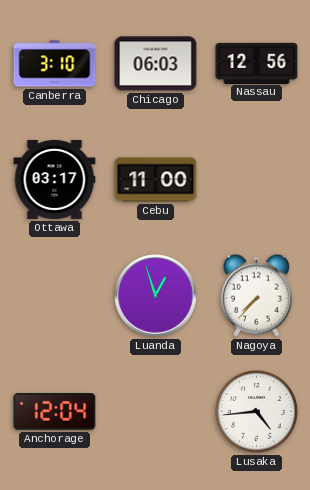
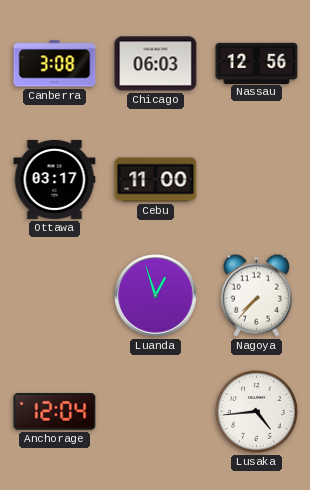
Canberra: 3:10 -> 3:08 (55, 64)
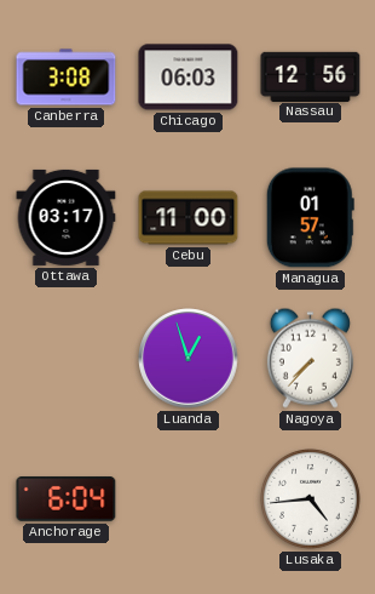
Managua: none -> 01:57 (310, 218)
Anchorage: 12:04 -> 6:04 (67, 499)
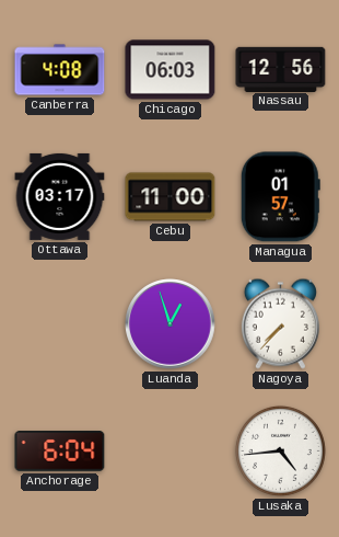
Canberra: 3:08 -> 4:08 (60, 70)
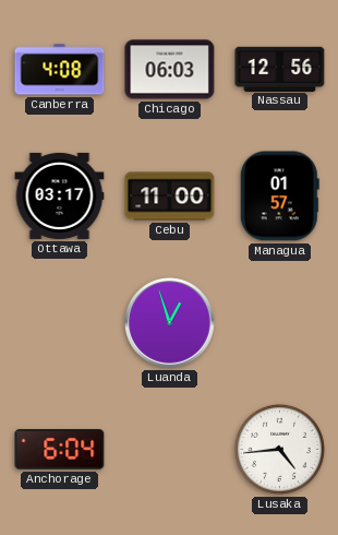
Nagoya: 7:37 -> none (280, 323)
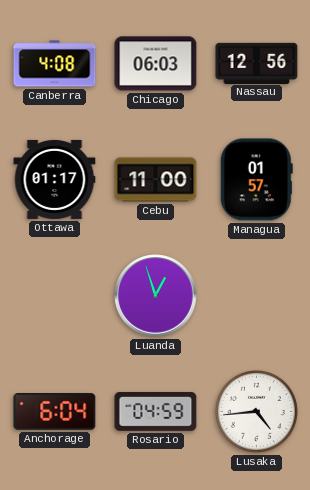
Ottawa: 03:17 -> 01:17 (55, 179)
Rosario: none -> 04:59 (156, 412)
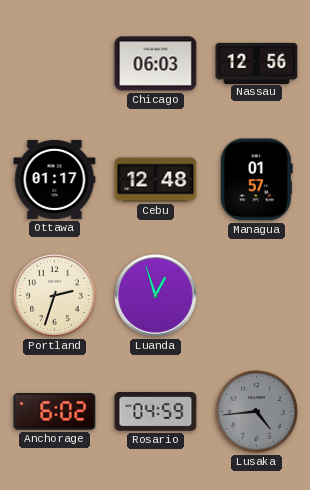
Canberra: 4:08 -> none (55, 64)
Cebu: 11:00 -> 12:48 (156, 180)
Portland: none -> 2:33 (55, 296)
Anchorage: 6:04 -> 6:02 (55, 412)
Lusaka dial: white -> grey (256, 411)
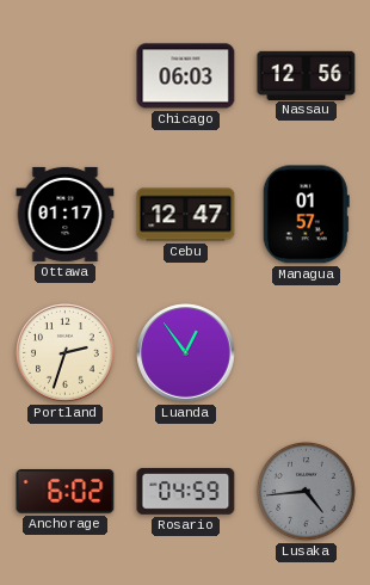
Cebu: 12:48 -> 12:47 (186, 215)
Luanda: 12:57 -> 12:54 (186, 353)
